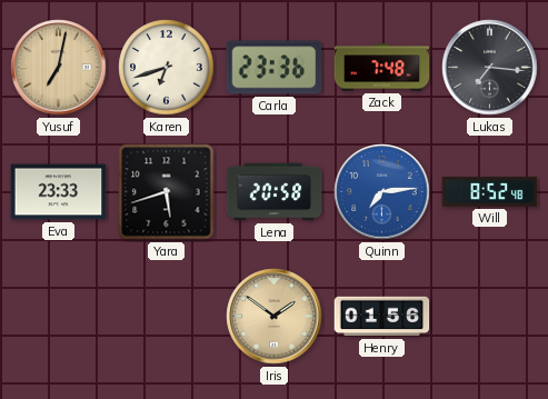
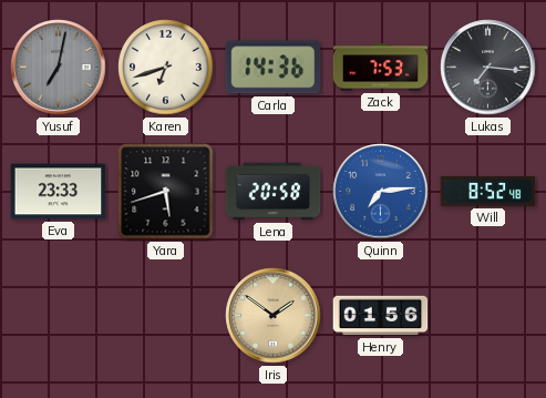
Yusuf dial: champagne -> grey (59, 68)
Carla: 23:36 -> 14:36 (274, 68)
Zack: 7:48 -> 7:53 (381, 68)
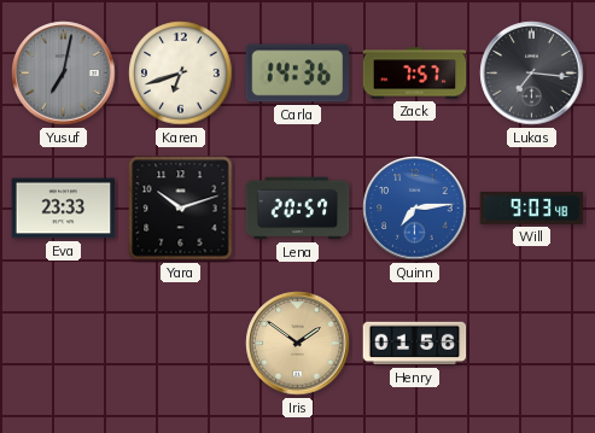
Zack: 7:53 -> 7:57 (415, 74)
Yara: 5:42 -> 10:12 (181, 209)
Lena: 20:58 -> 20:57 (298, 209)
Will: 8:52 -> 9:03 (532, 207)
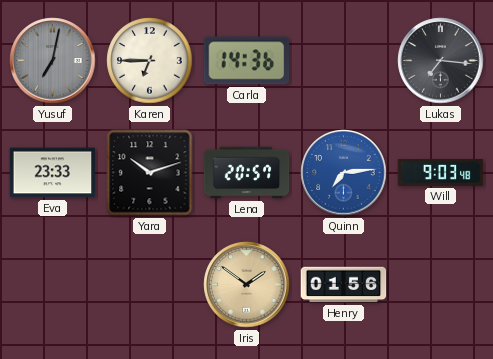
Karen: 6:42 -> 6:45 (150, 61)
Zack: 7:57 -> none (415, 74)
